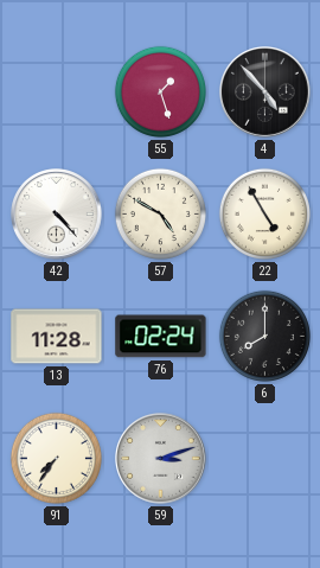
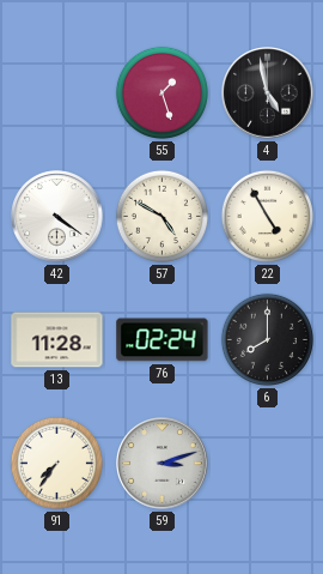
4: 4:53 -> 4:58 (268, 93)
42: 4:23 -> 4:21 (57, 217)
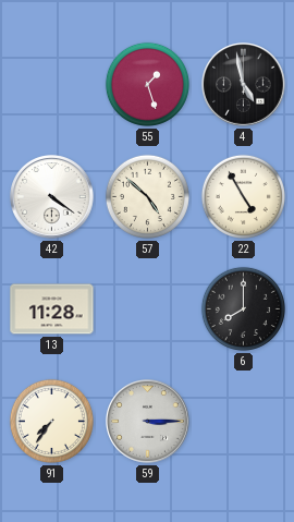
57: 4:50 -> 4:52 (147, 196)
76: 02:24 -> none (163, 340)
59: 3:12 -> 3:15 (148, 422)
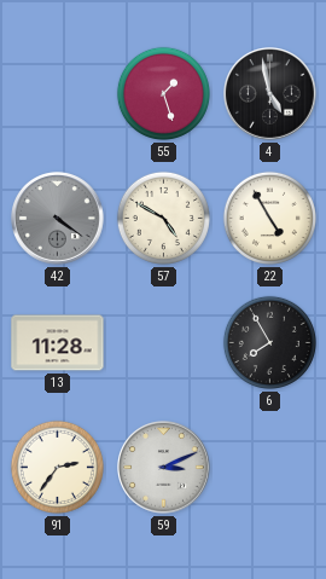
42 dial: white -> grey (58, 219)
57: 4:52 -> 4:50 (163, 218)
6: 8:00 -> 7:55 (269, 342)
91: 7:36 -> 2:36 (57, 467)
59: 3:15 -> 3:11 (164, 468)
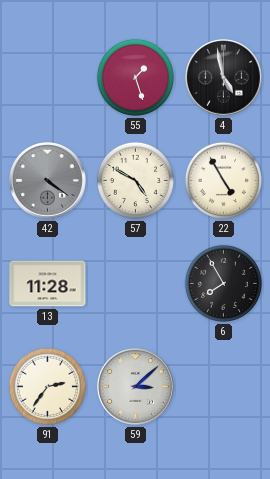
59: 3:11 -> 3:08 (136, 387)
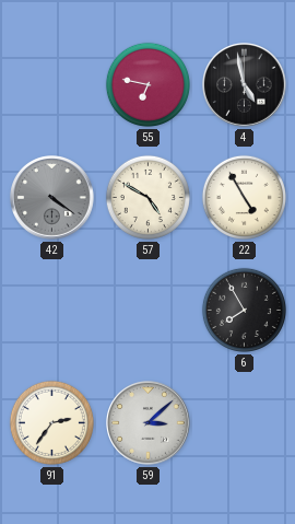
55: 1:27 -> 6:47 (147, 84)
13: 11:28 -> none (48, 284)
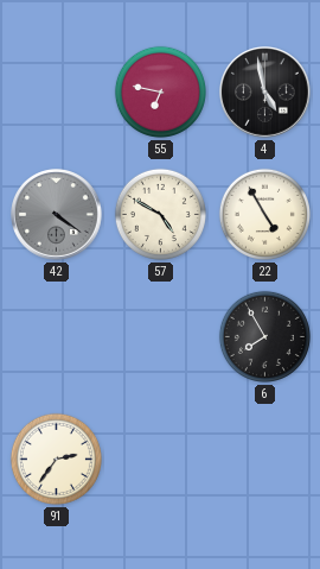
59: 3:08 -> none (149, 423)
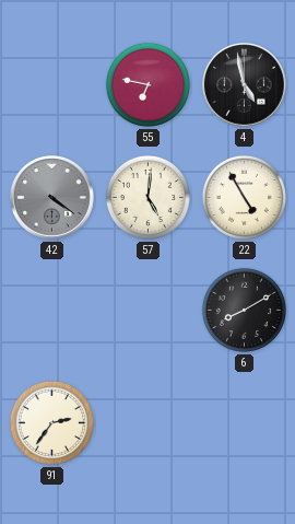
57: 4:50 -> 5:01 (147, 197)
6: 7:55 -> 8:10 (244, 310)
